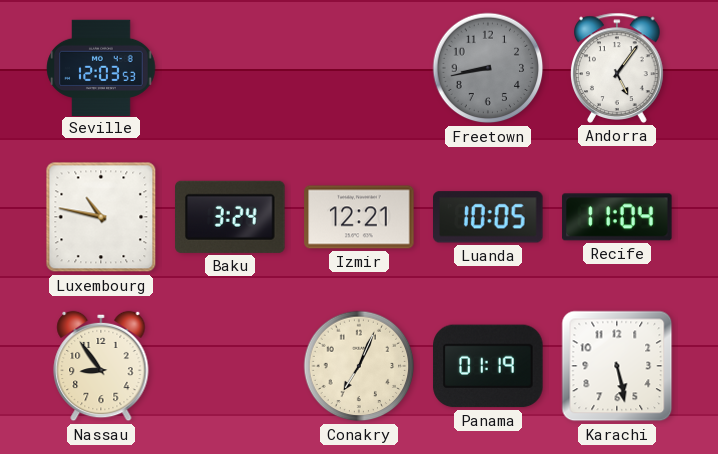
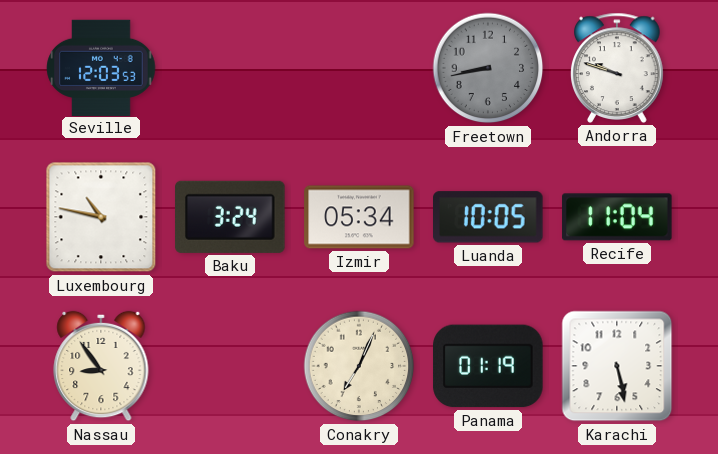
Andorra: 5:06 -> 9:48 (618, 68)
Izmir: 12:21 -> 05:34 (359, 217)
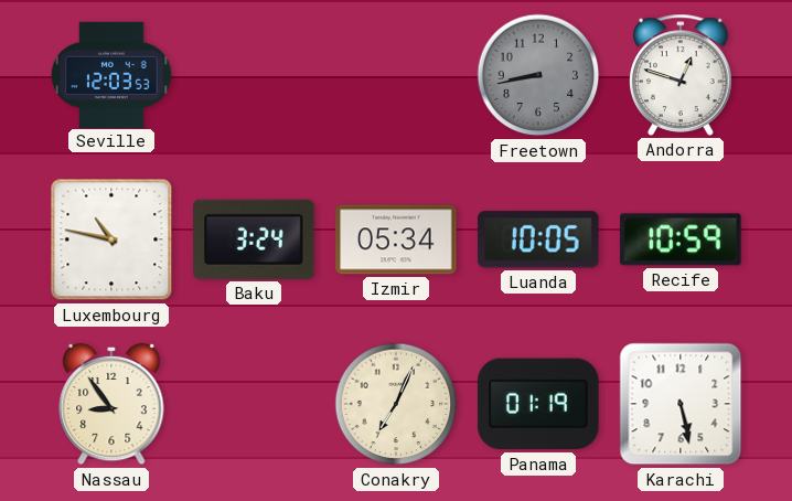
Andorra: 9:48 -> 12:48 (682, 75)
Recife: 11:04 -> 10:59 (681, 239)
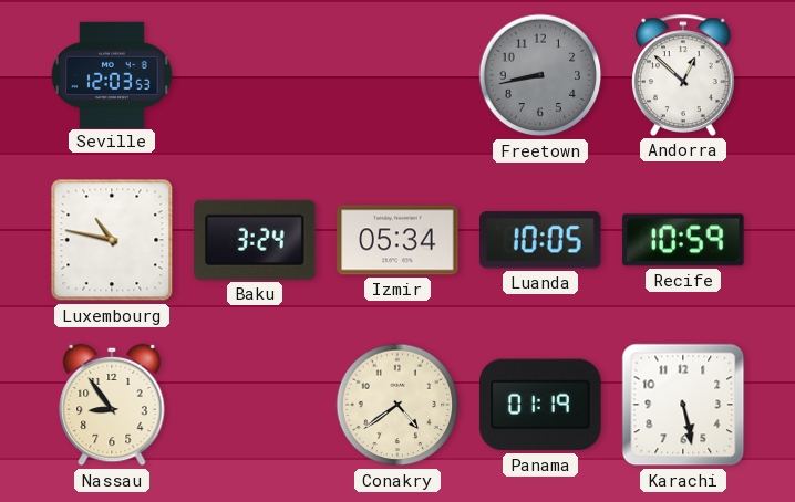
Andorra: 12:48 -> 12:52 (684, 75)
Conakry: 7:04 -> 4:39 (397, 405)
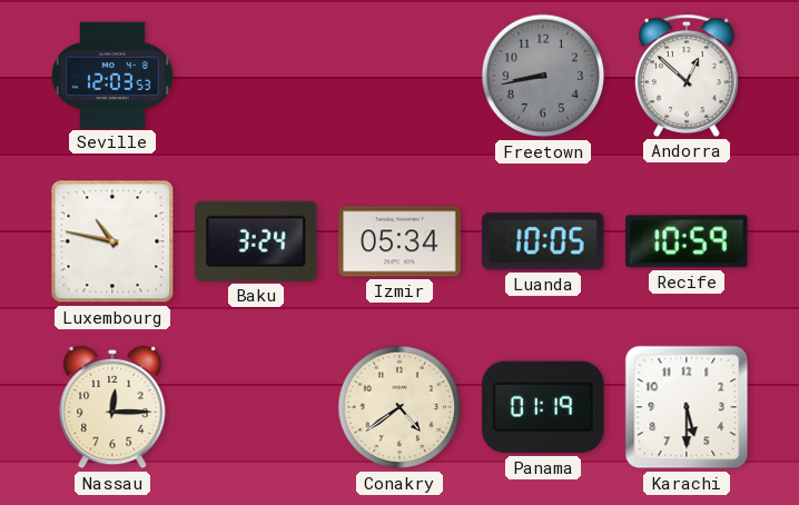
Nassau: 8:54 -> 12:15 (112, 407)
Karachi: 5:28 -> 5:30 (687, 407)
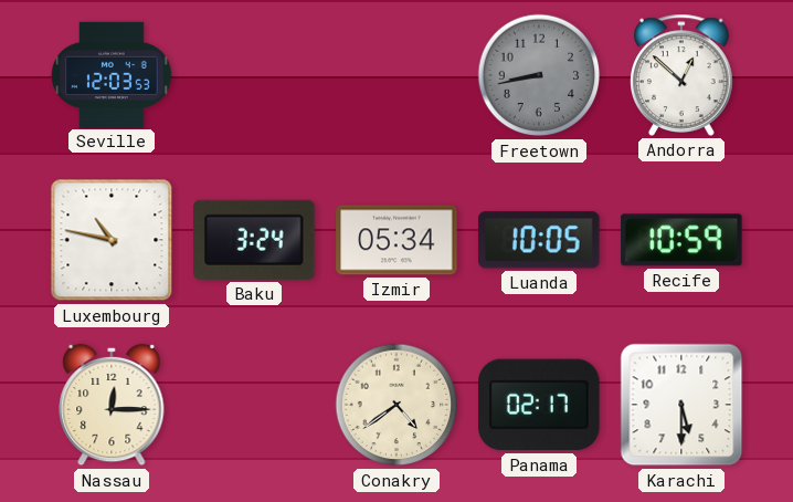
Panama: 01:19 -> 02:17 (539, 405)
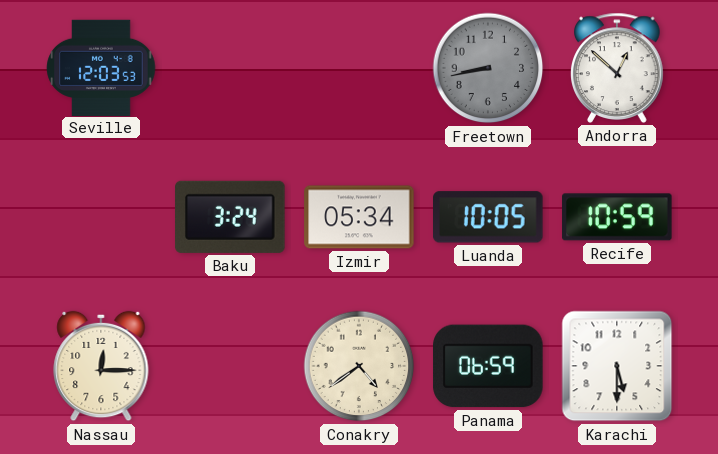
Luxembourg: 10:47 -> none (112, 240)
Panama: 02:17 -> 06:59 (488, 366)
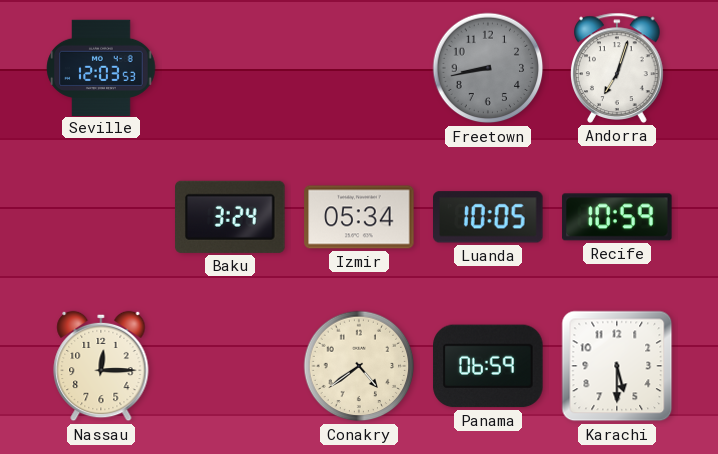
Andorra: 12:52 -> 7:03 (618, 68)
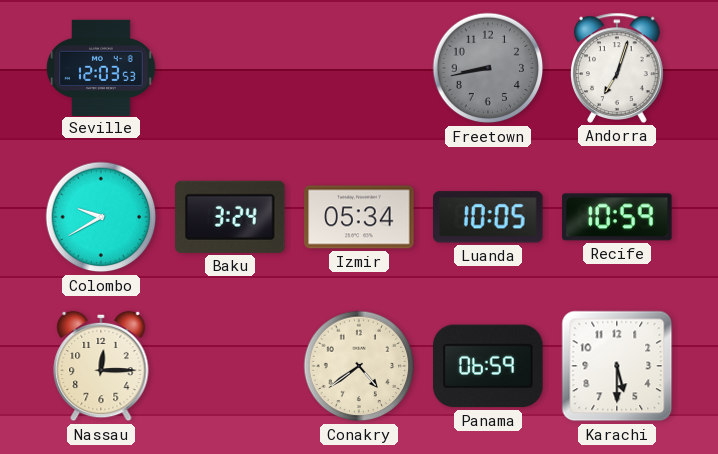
Colombo: none -> 9:40 (101, 217)
